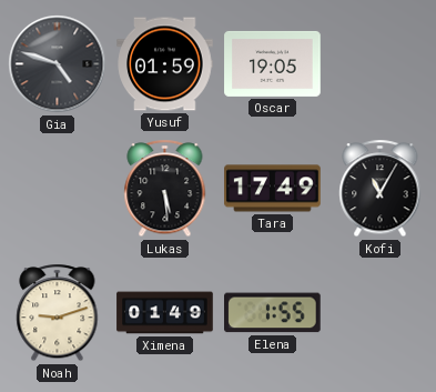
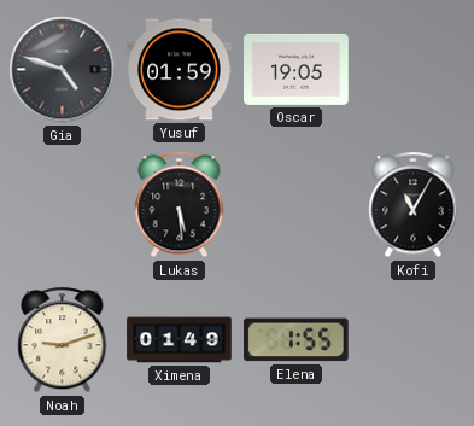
Tara: 17:49 -> none (273, 189)
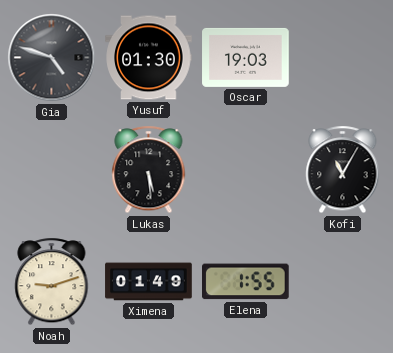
Yusuf: 01:59 -> 01:30 (149, 58)
Oscar: 19:05 -> 19:03 (246, 57)
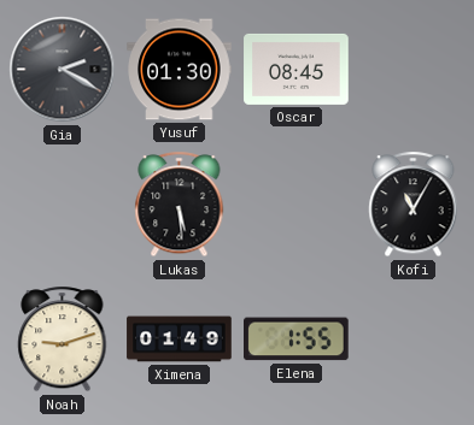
Gia: 4:48 -> 2:20 (63, 70)
Oscar: 19:03 -> 08:45 (297, 69)
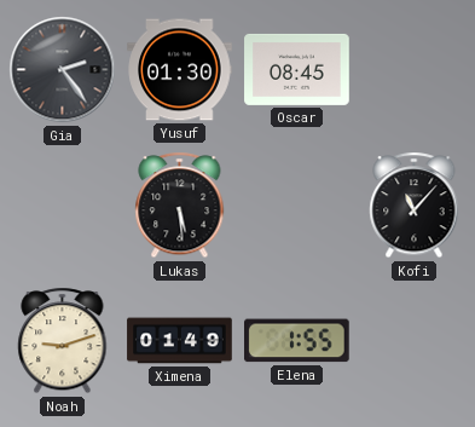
Gia: 2:20 -> 2:24 (63, 70)
Kofi: 11:05 -> 11:07 (415, 206)
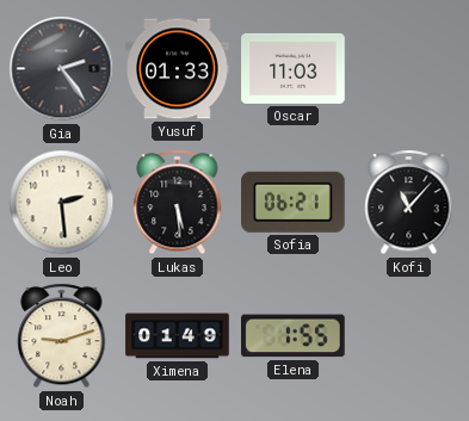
Yusuf: 01:30 -> 01:33 (178, 69)
Oscar: 08:45 -> 11:03 (294, 68)
Leo: none -> 2:29 (62, 203)
Sofia: none -> 06:21 (294, 202)
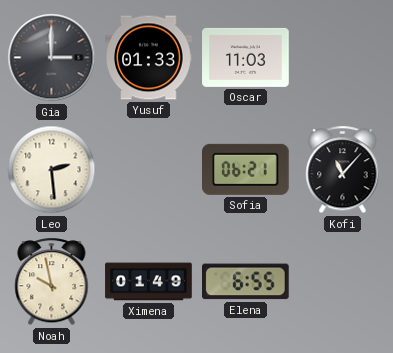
Gia: 2:24 -> 3:00 (52, 58)
Lukas: 5:29 -> none (178, 203)
Noah: 9:12 -> 9:58 (52, 282)
Elena: 1:55 -> 6:55 (246, 282)
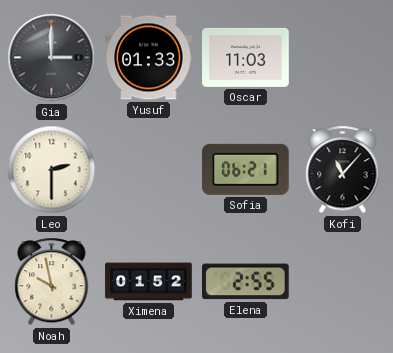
Leo: 2:29 -> 2:30 (52, 170)
Ximena: 01:49 -> 01:52 (149, 282)
Elena: 6:55 -> 2:55 (246, 282)
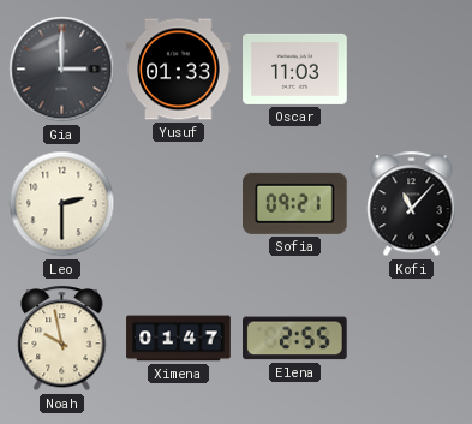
Sofia: 06:21 -> 09:21 (295, 203)
Ximena: 01:52 -> 01:47 (179, 339)
